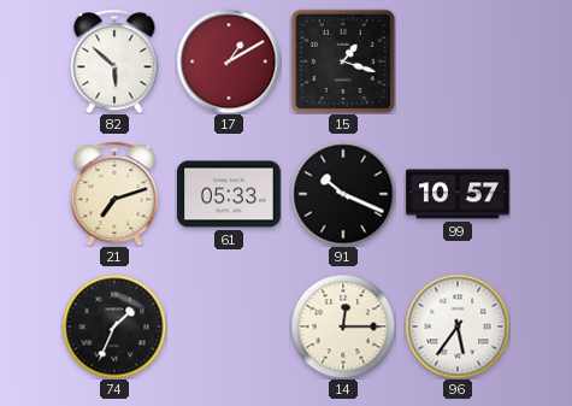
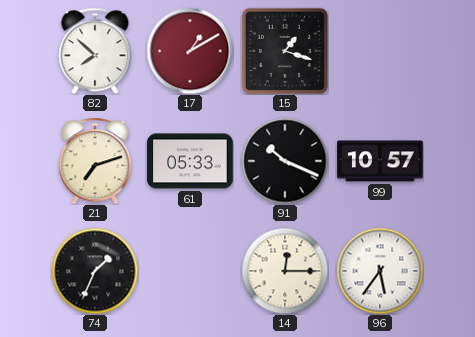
82: 5:52 -> 7:52 (95, 51)
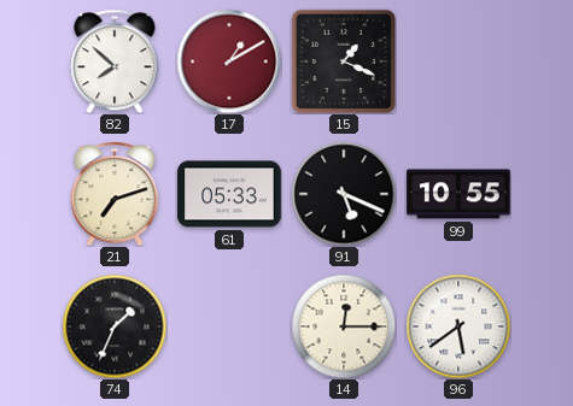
15: 1:18 -> 1:19 (343, 60)
91: 10:19 -> 5:19 (344, 194)
99: 10:57 -> 10:55 (458, 194)
96: 5:36 -> 5:39 (458, 326)
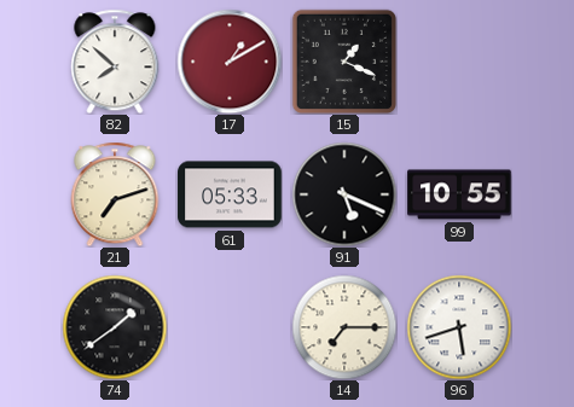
74: 1:34 -> 1:39 (115, 327)
14: 12:15 -> 7:15 (344, 327)
96: 5:39 -> 5:42 (459, 327)
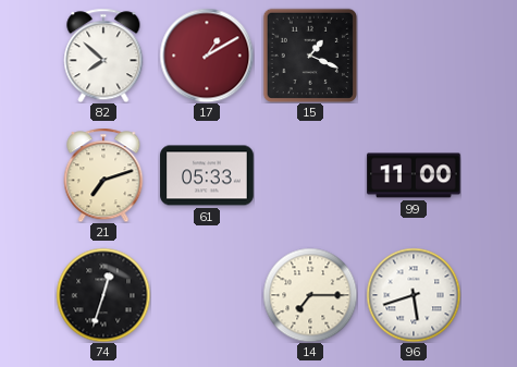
91: 5:19 -> none (344, 194)
99: 10:55 -> 11:00 (414, 175)
74: 1:39 -> 12:33 (103, 295)
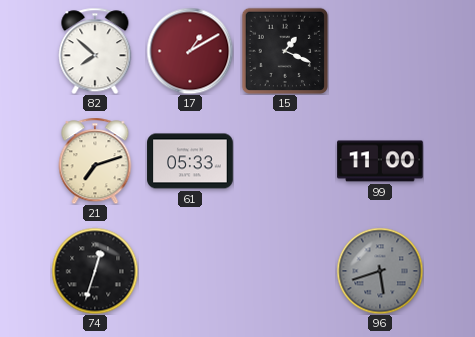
14: 7:15 -> none (310, 295)
96 dial: white -> grey (380, 271)
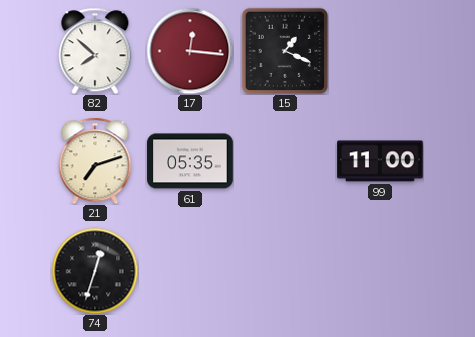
17: 1:10 -> 12:16 (190, 51)
61: 05:33 -> 05:35 (190, 161)
96: 5:42 -> none (380, 271)
